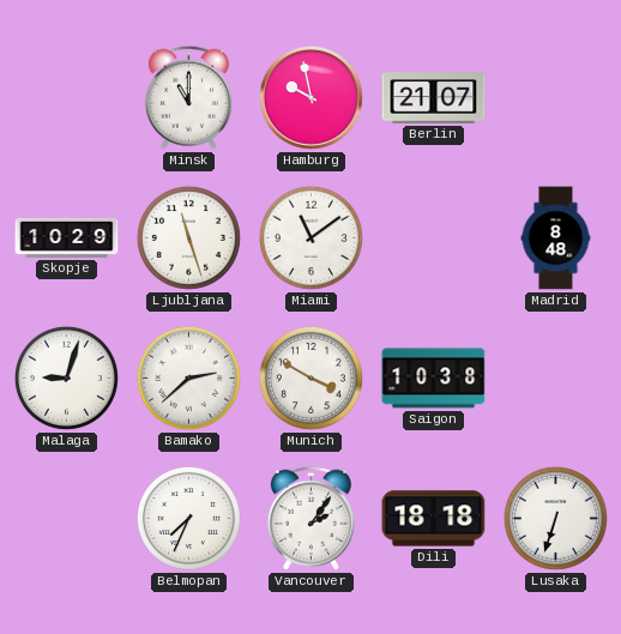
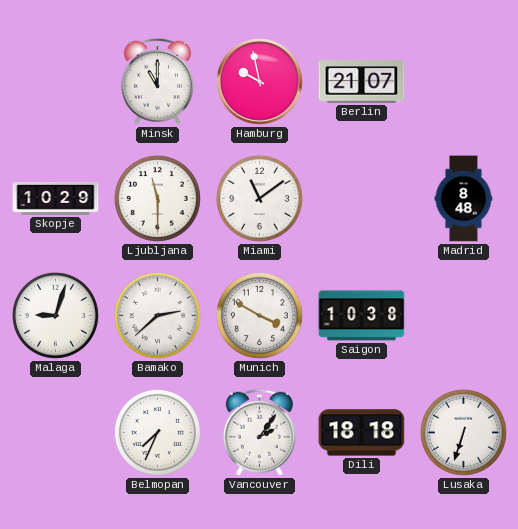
Ljubljana: 11:27 -> 11:30 (157, 198)
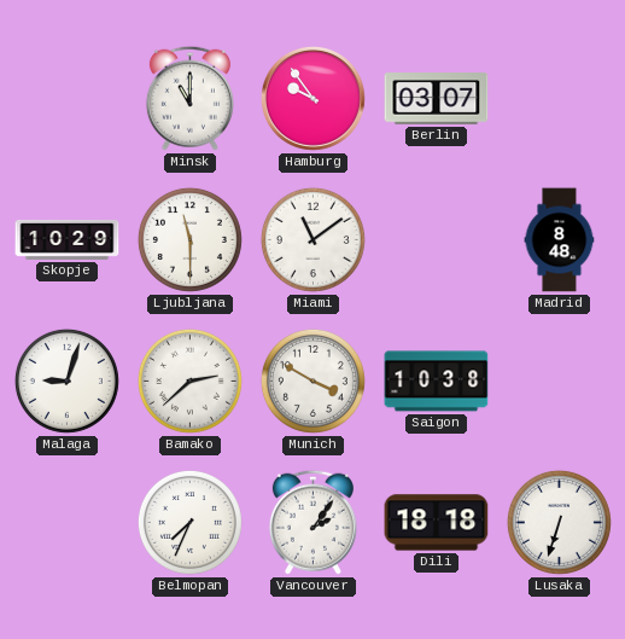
Hamburg: 9:58 -> 9:54 (312, 98)
Berlin: 21:07 -> 03:07 (437, 99)
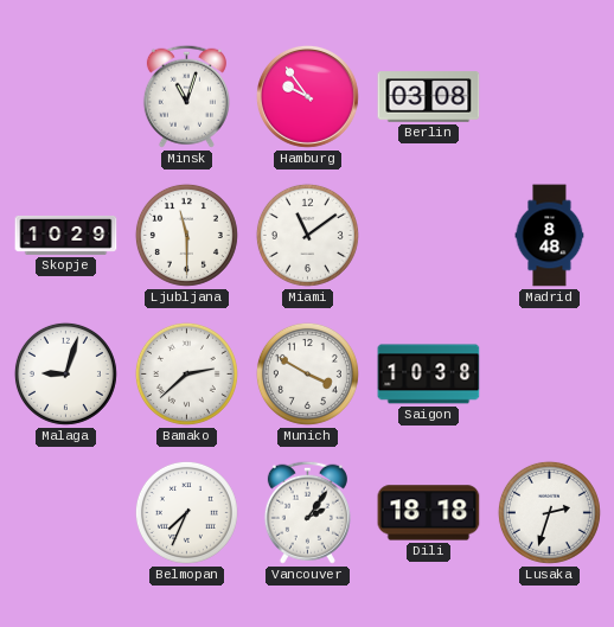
Minsk: 11:00 -> 11:03 (186, 96)
Berlin: 03:07 -> 03:08 (429, 97)
Lusaka: 6:33 -> 2:33 (549, 512)
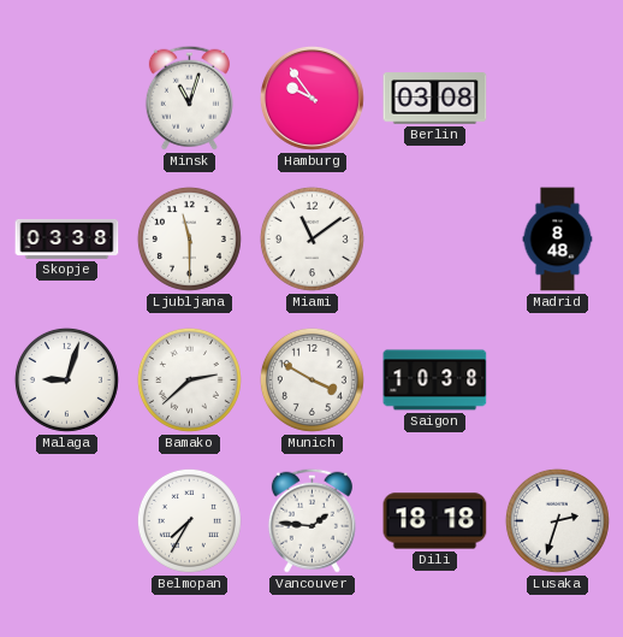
Skopje: 10:29 -> 03:38 (67, 238)
Belmopan: 7:34 -> 7:35 (189, 520)
Vancouver: 2:06 -> 1:46 (311, 520)
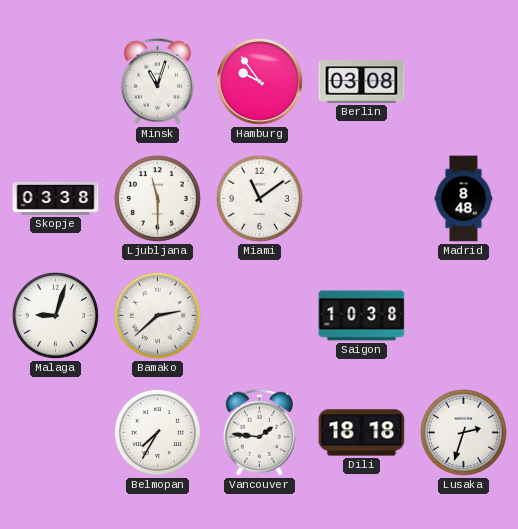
Munich: 3:50 -> none (311, 379)
